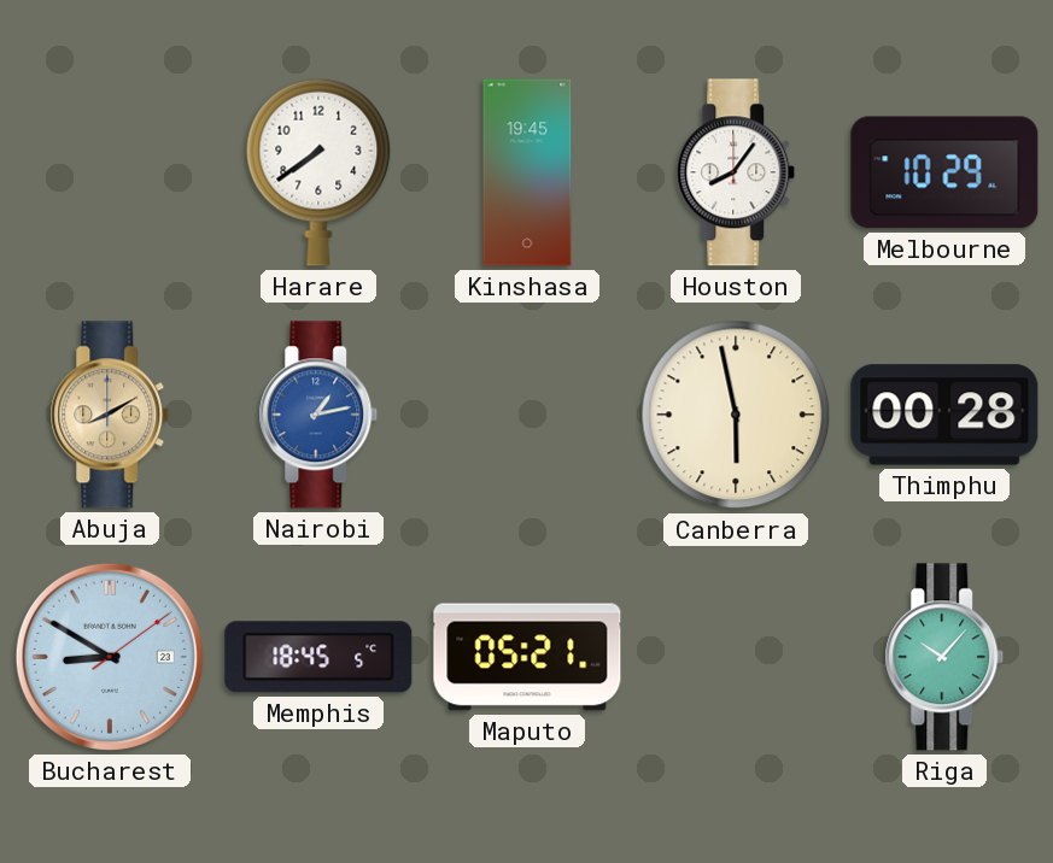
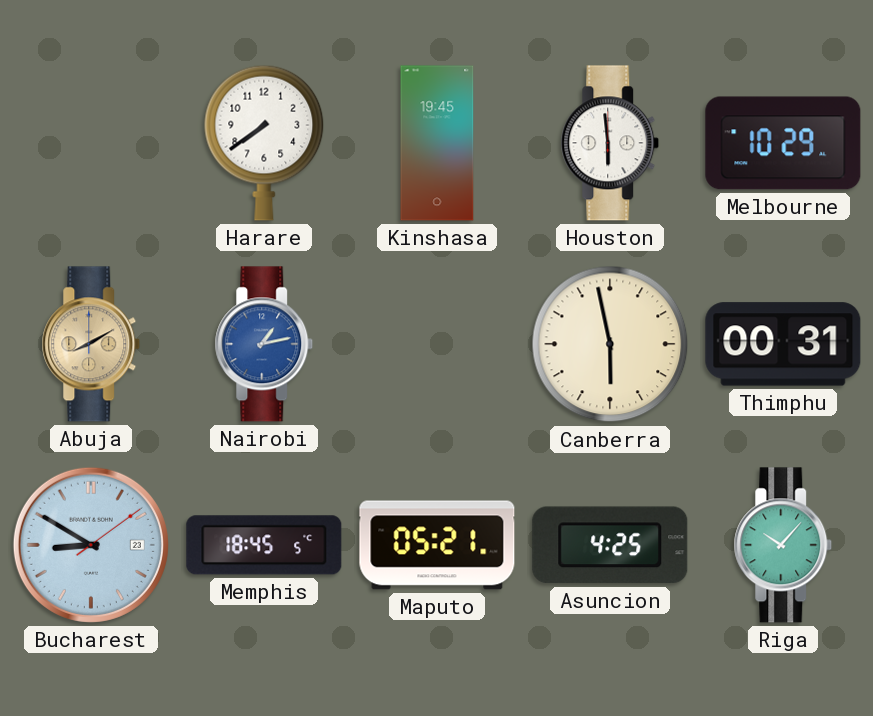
Houston: 8:06 -> 5:59 (610, 143)
Thimphu: 00:28 -> 00:31 (783, 344)
Asuncion: none -> 4:25 (610, 545)
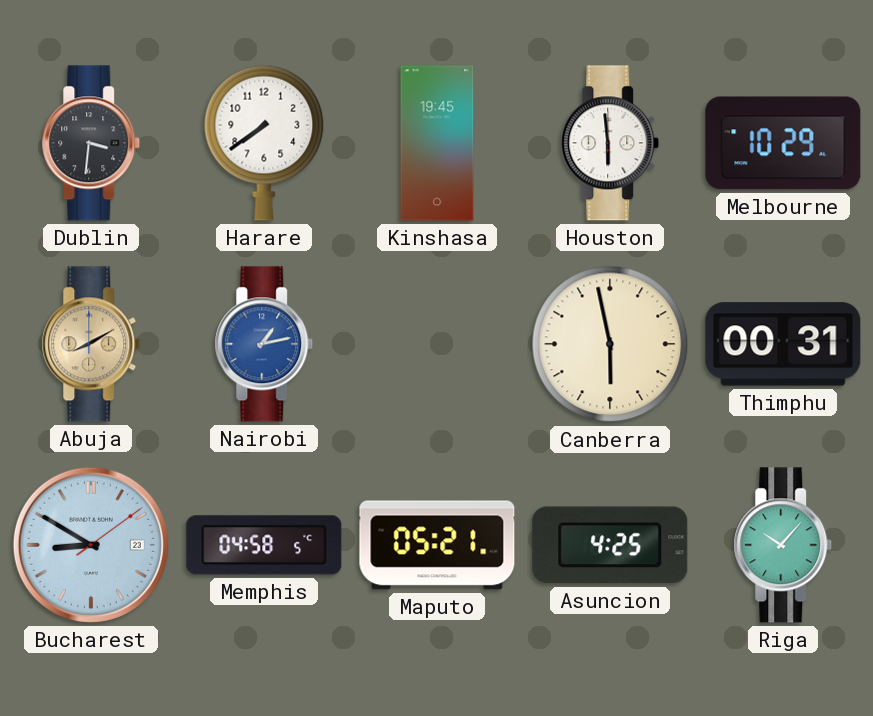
Dublin: none -> 3:31 (91, 143)
Memphis: 18:45 -> 04:58 (264, 545)
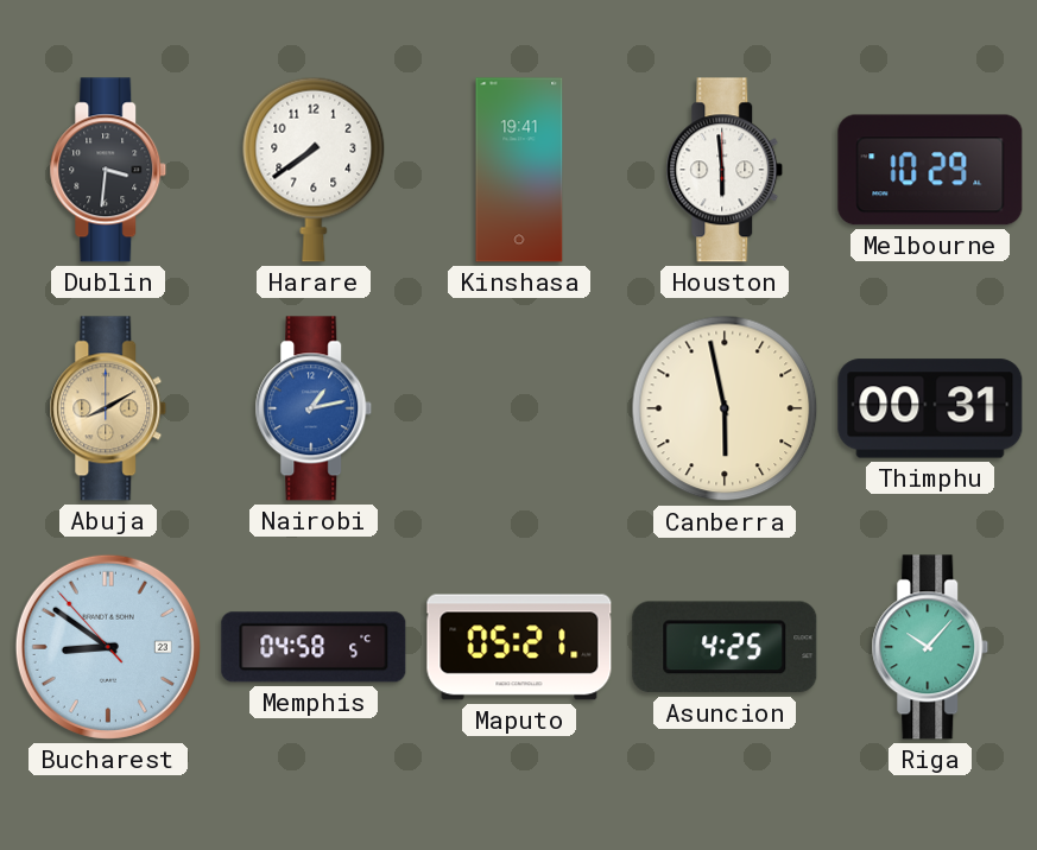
Kinshasa: 19:45 -> 19:41 (519, 170)
Bucharest: 8:50:09 -> 8:50:53 (108, 647)
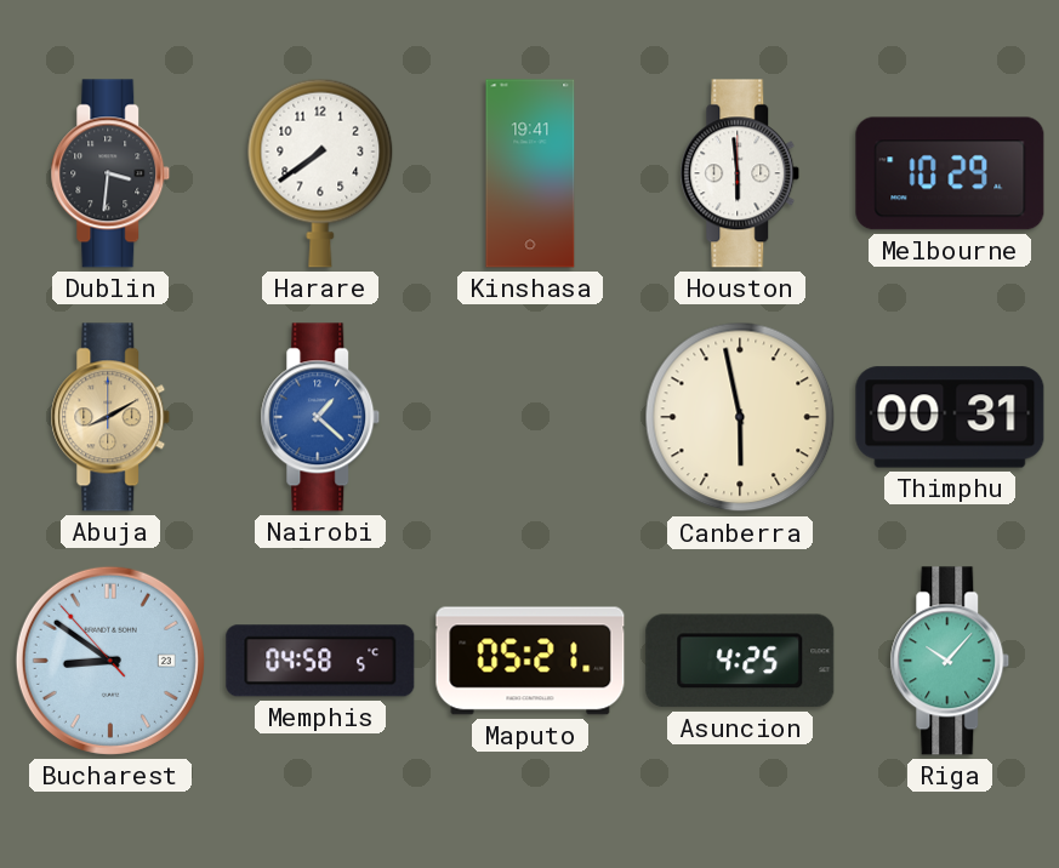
Nairobi: 1:13 -> 1:22 (320, 417)
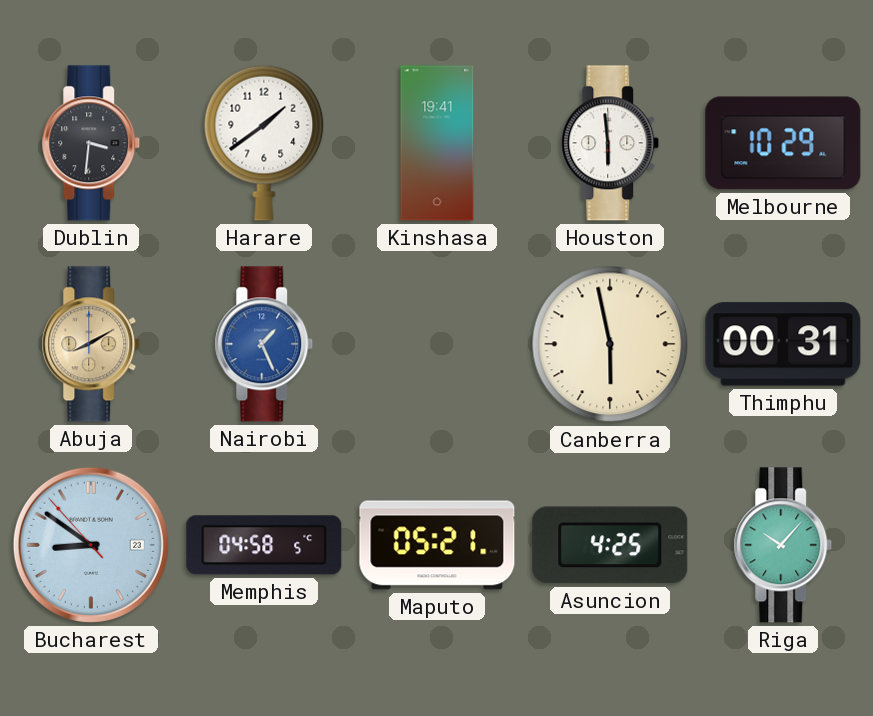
Harare: 7:39 -> 1:39 (264, 143)
Nairobi: 1:22 -> 1:26 (264, 344)
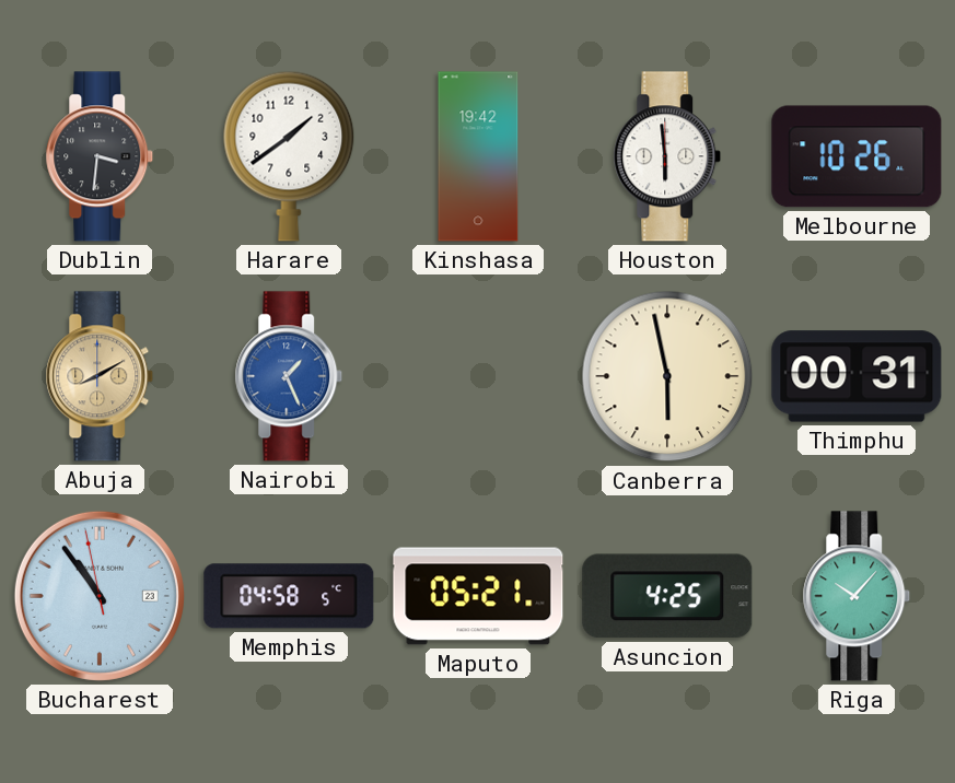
Kinshasa: 19:41 -> 19:42 (478, 156)
Melbourne: 10:29 -> 10:26 (857, 156)
Bucharest: 8:50 -> 10:53 (100, 596)
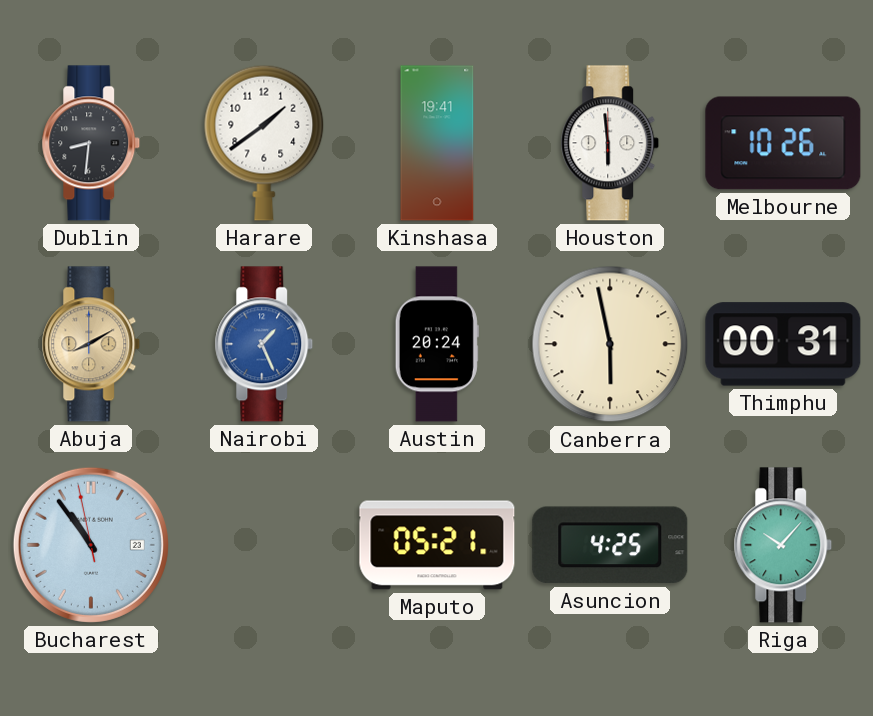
Dublin: 3:31 -> 8:31 (91, 143)
Kinshasa: 19:42 -> 19:41 (437, 143)
Austin: none -> 20:24 (437, 344)
Memphis: 04:58 -> none (289, 596)
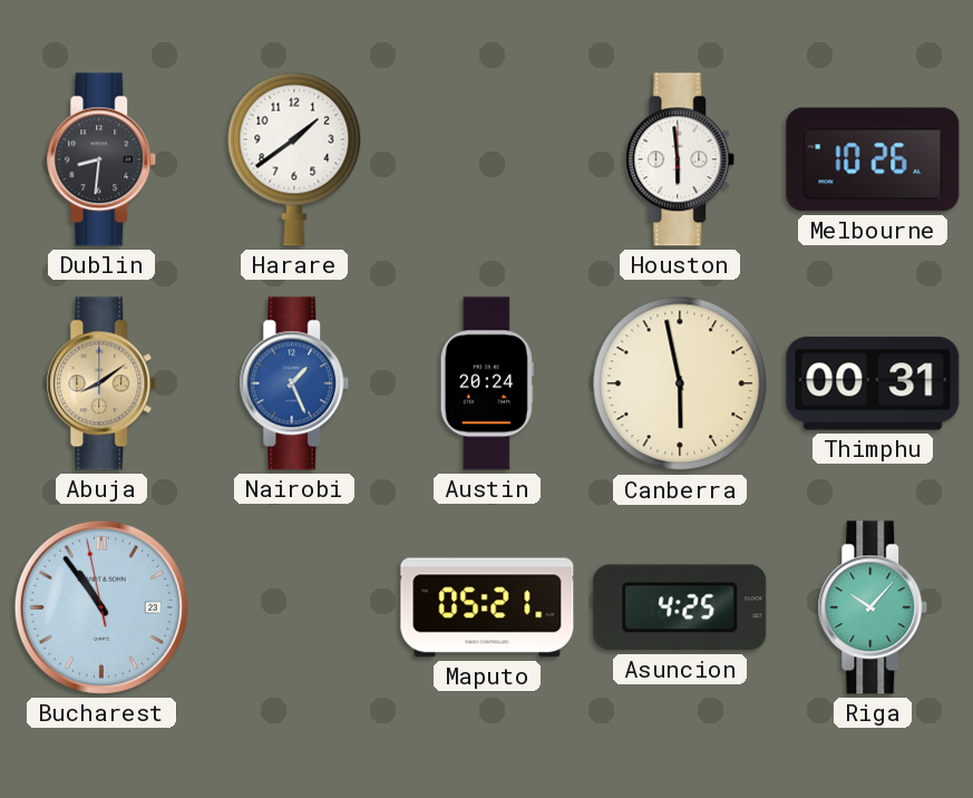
Kinshasa: 19:41 -> none (437, 143)
Abuja: 8:10 -> 8:09 (101, 383)
